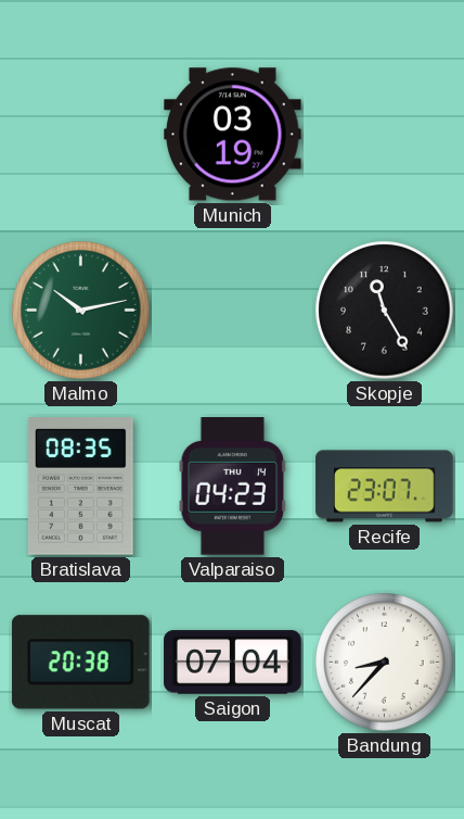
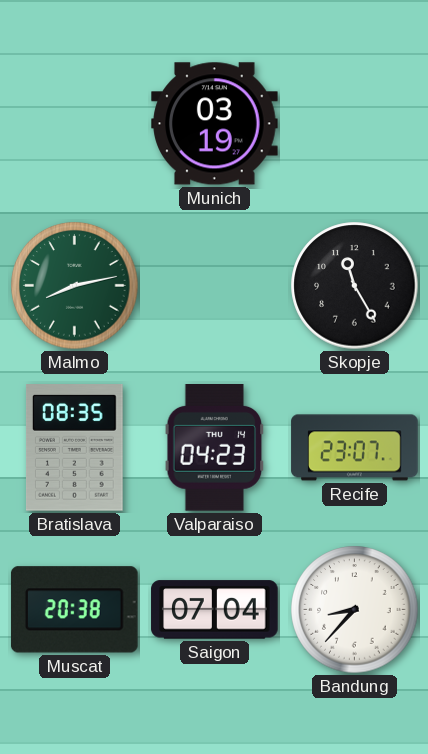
Malmo: 10:13 -> 8:13 (75, 286)
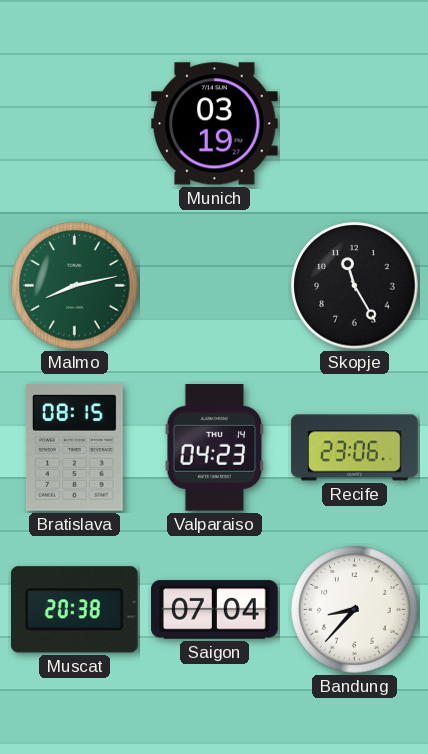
Bratislava: 08:35 -> 08:15 (74, 448)
Recife: 23:07 -> 23:06 (355, 448)
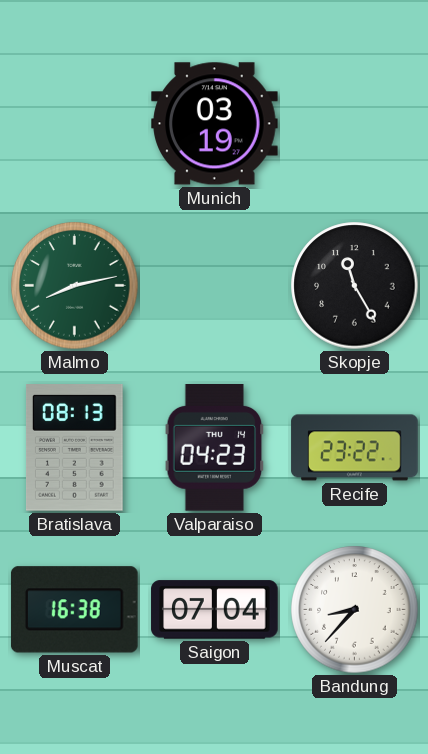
Bratislava: 08:15 -> 08:13 (74, 448)
Recife: 23:06 -> 23:22 (355, 448)
Muscat: 20:38 -> 16:38 (74, 610)
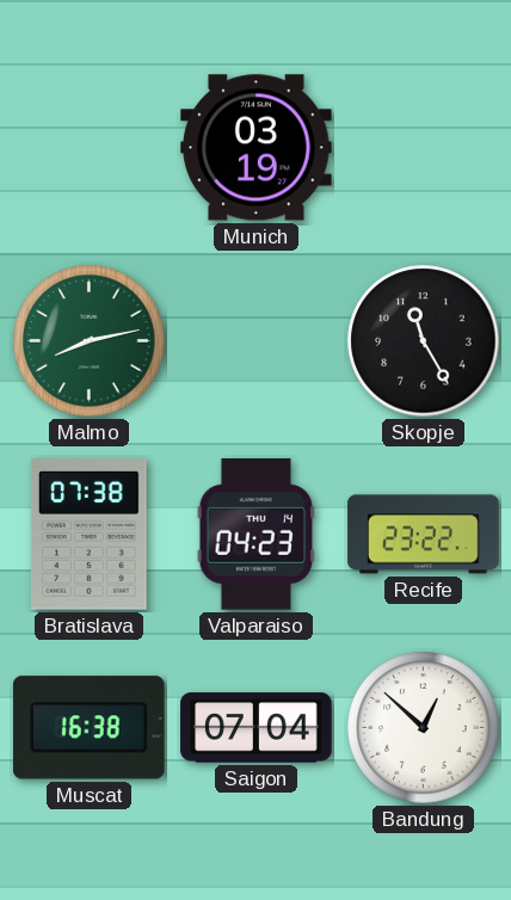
Bratislava: 08:13 -> 07:38 (88, 535)
Bandung: 8:37 -> 12:52 (424, 728)
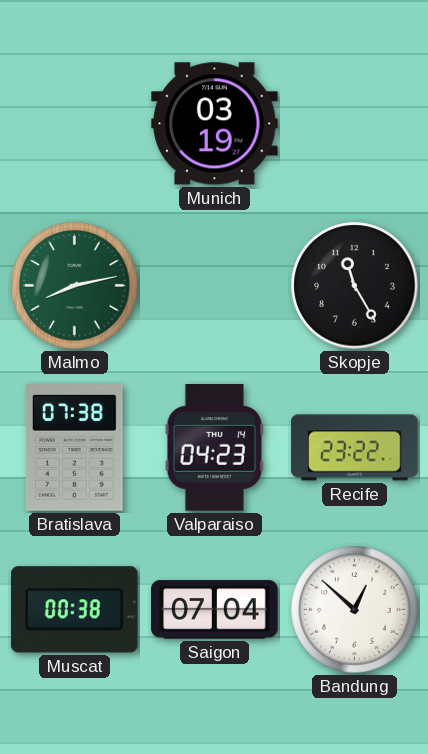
Muscat: 16:38 -> 00:38 (74, 610)
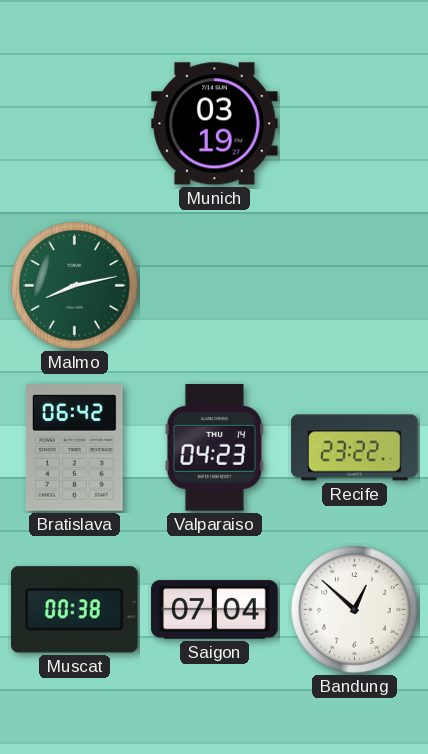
Skopje: 11:25 -> none (355, 286)
Bratislava: 07:38 -> 06:42 (74, 448)
